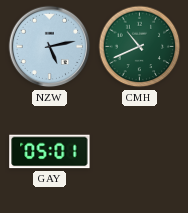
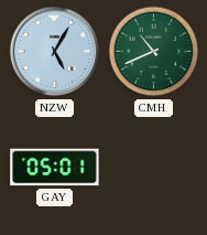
NZW: 5:13 -> 5:05 (55, 52)
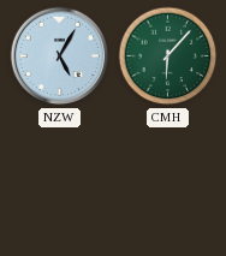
CMH: 10:41 -> 6:07 (168, 56)
GAY: 05:01 -> none (55, 168)
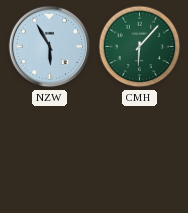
NZW: 5:05 -> 5:55 (50, 47)
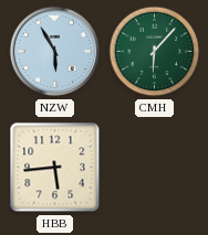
HBB: none -> 5:44 (55, 168)
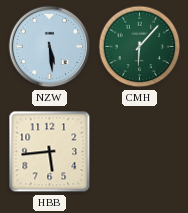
NZW: 5:55 -> 5:29 (50, 47)
